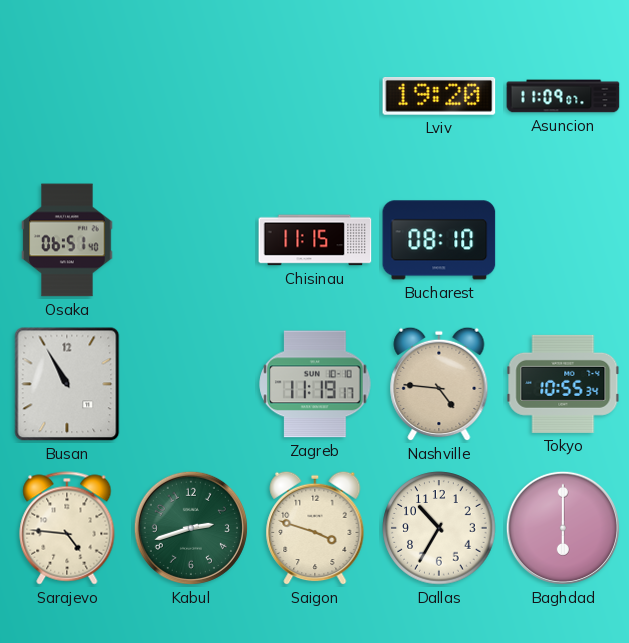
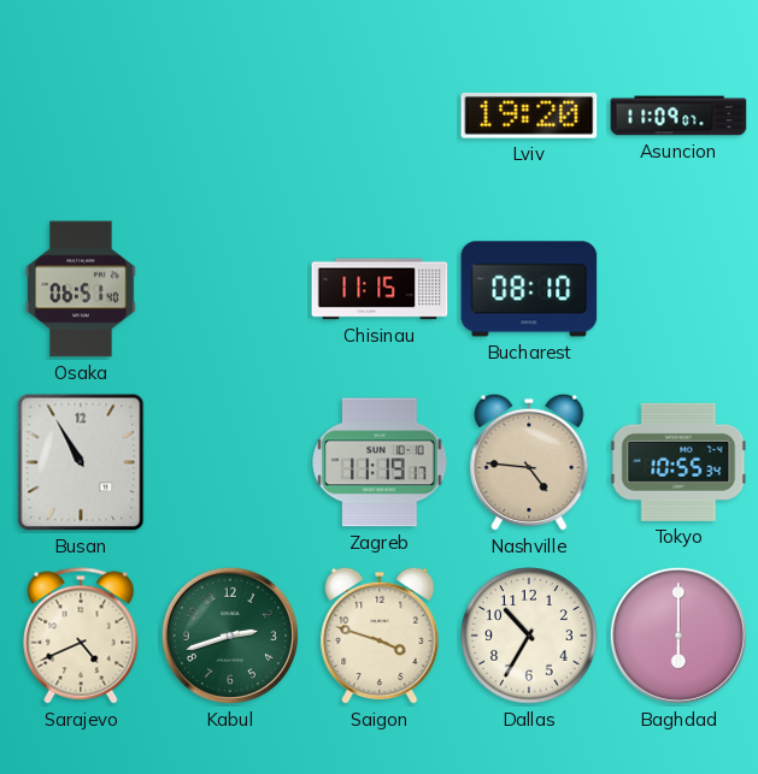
Sarajevo: 4:46 -> 4:41 (81, 636)
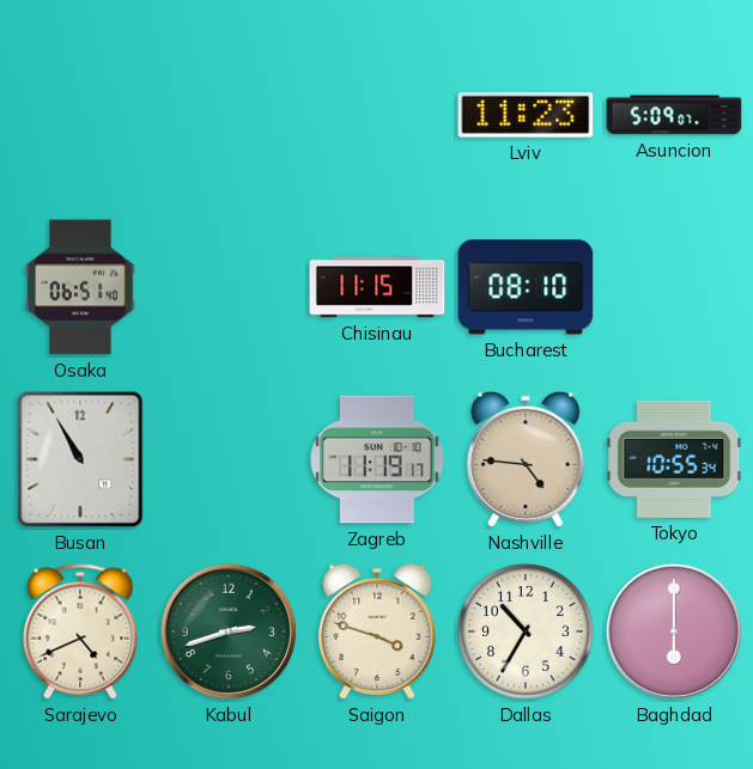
Lviv: 19:20 -> 11:23 (526, 116)
Asuncion: 11:09 -> 5:09 (674, 115)
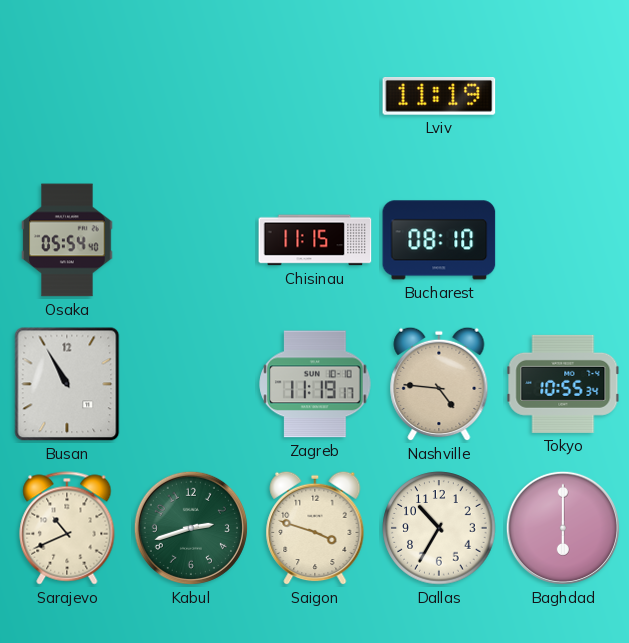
Lviv: 11:23 -> 11:19 (439, 97)
Asuncion: 5:09 -> none (674, 115)
Osaka: 06:51 -> 05:54 (67, 240)
Sarajevo: 4:41 -> 10:41 (67, 528)
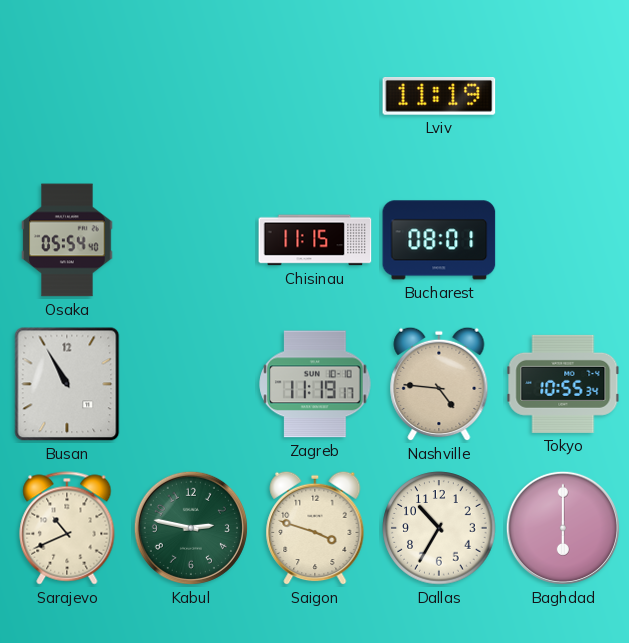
Bucharest: 08:10 -> 08:01 (439, 240)
Kabul: 2:42 -> 2:47 (191, 528)
